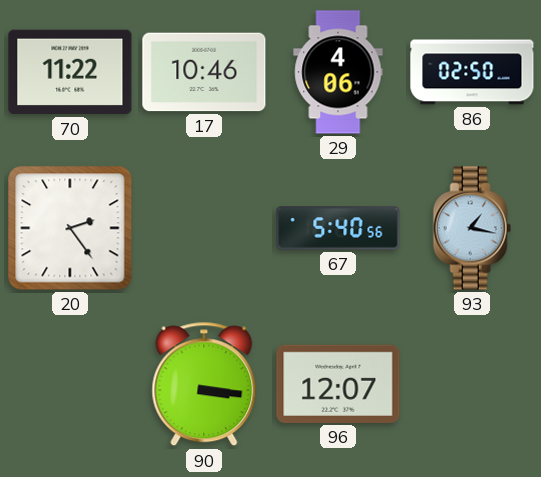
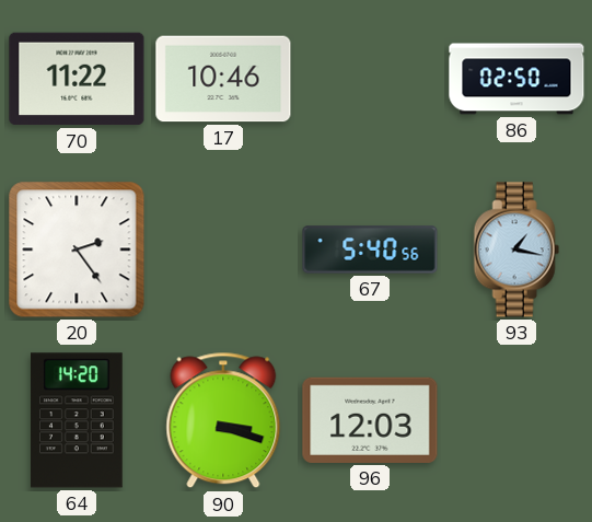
29: 4:06 -> none (338, 72)
64: none -> 14:20 (77, 420)
90: 3:16 -> 3:18 (223, 420)
96: 12:07 -> 12:03 (370, 420)
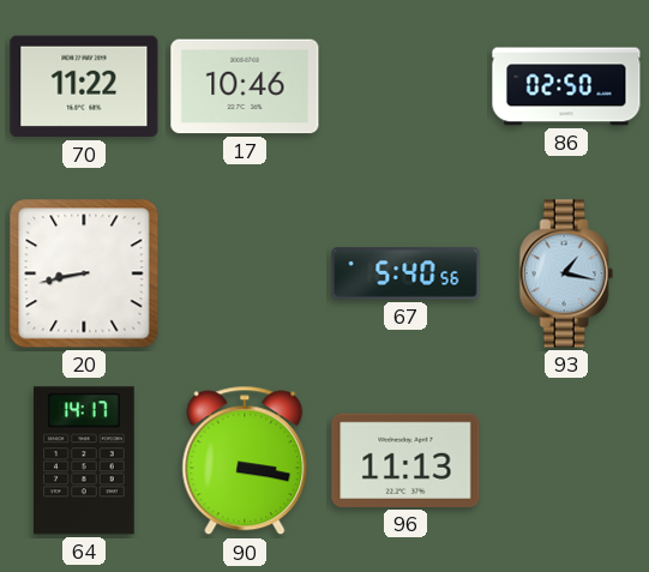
20: 2:24 -> 8:43 (84, 273)
64: 14:20 -> 14:17 (84, 460)
90: 3:18 -> 3:17 (245, 460)
96: 12:03 -> 11:13 (405, 460)
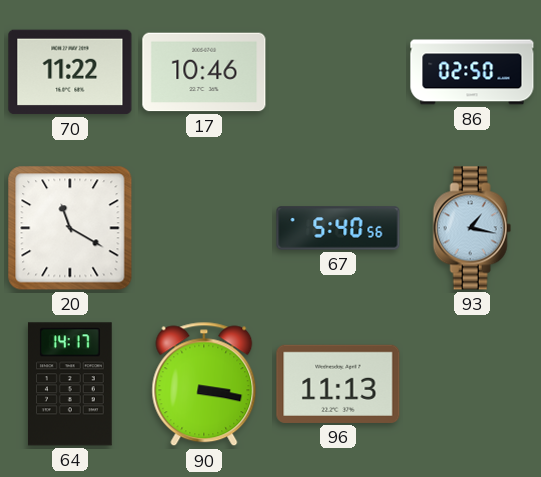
20: 8:43 -> 11:20 (70, 228)
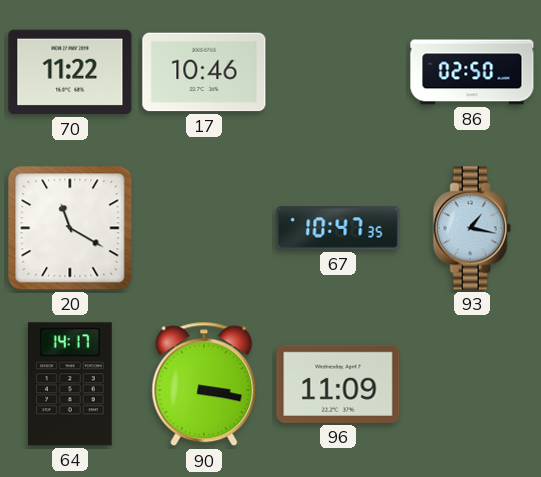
67: 5:40 -> 10:47 (338, 228)
96: 11:13 -> 11:09 (338, 384)
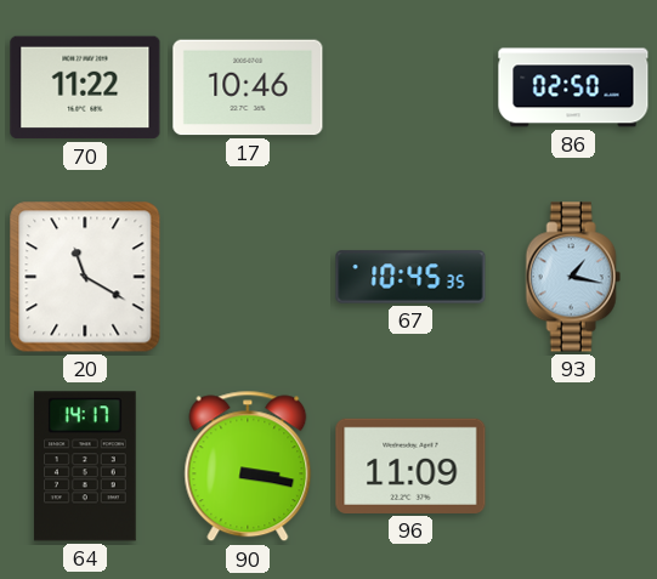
67: 10:47 -> 10:45 (410, 277)
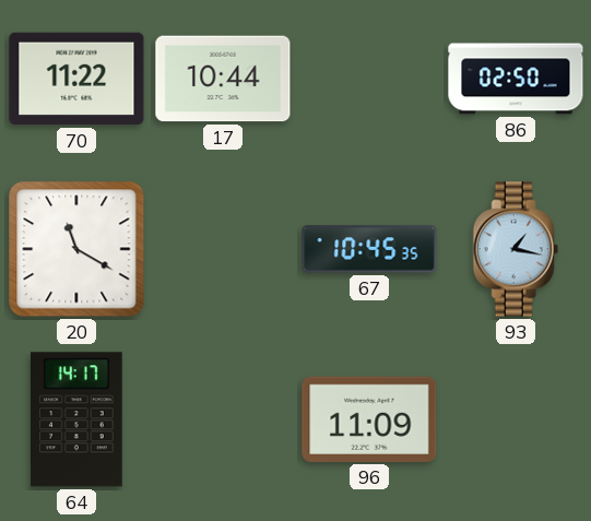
17: 10:46 -> 10:44 (223, 79)
90: 3:17 -> none (248, 466)
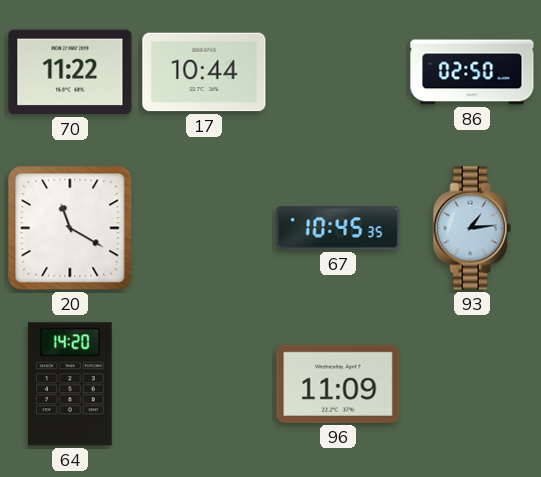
93: 1:17 -> 1:14 (472, 228)
64: 14:17 -> 14:20 (70, 384)
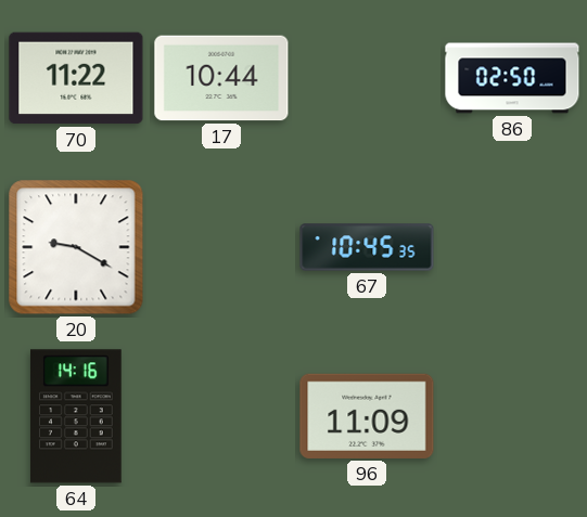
20: 11:20 -> 9:20 (76, 247)
93: 1:14 -> none (472, 228)
64: 14:20 -> 14:16 (76, 416)
